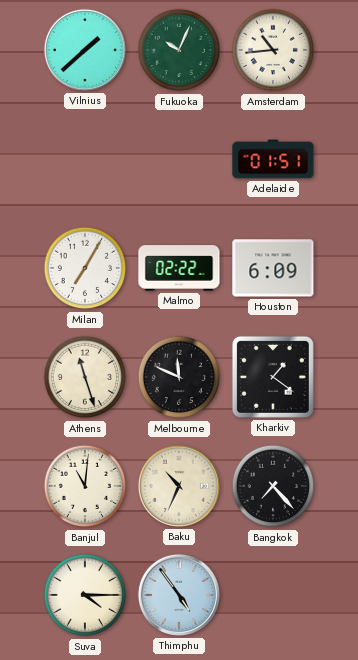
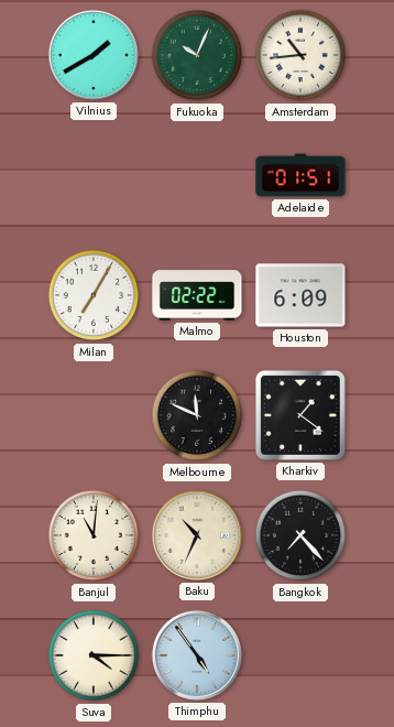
Vilnius: 1:38 -> 1:40 (94, 55)
Athens: 11:27 -> none (85, 377)
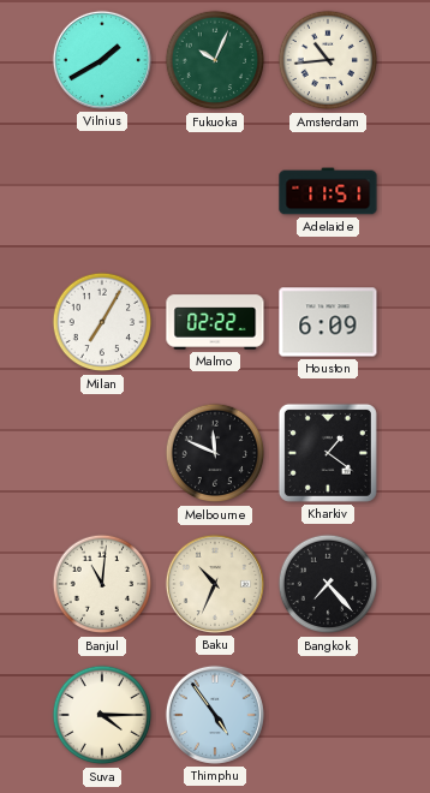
Adelaide: 01:51 -> 11:51 (328, 191)
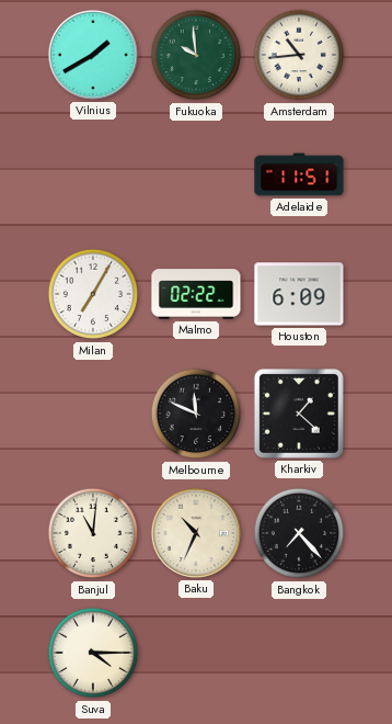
Fukuoka: 10:04 -> 9:59 (196, 55)
Kharkiv: 1:21 -> 1:22 (299, 414)
Thimphu: 4:54 -> none (215, 715)
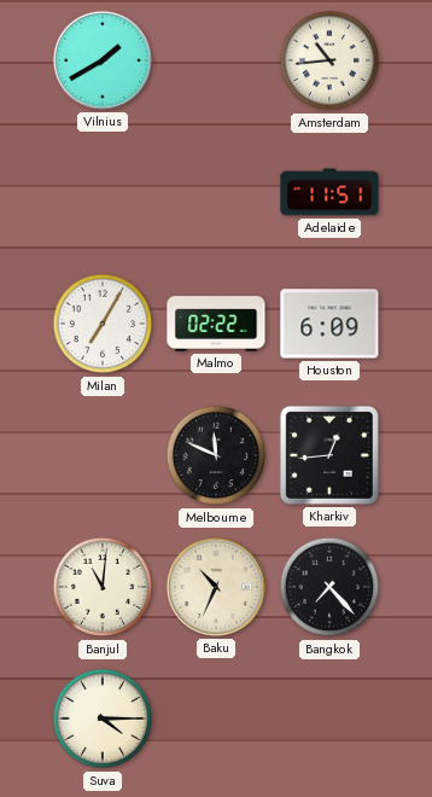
Fukuoka: 9:59 -> none (196, 55)
Kharkiv: 1:22 -> 12:44 (329, 455)
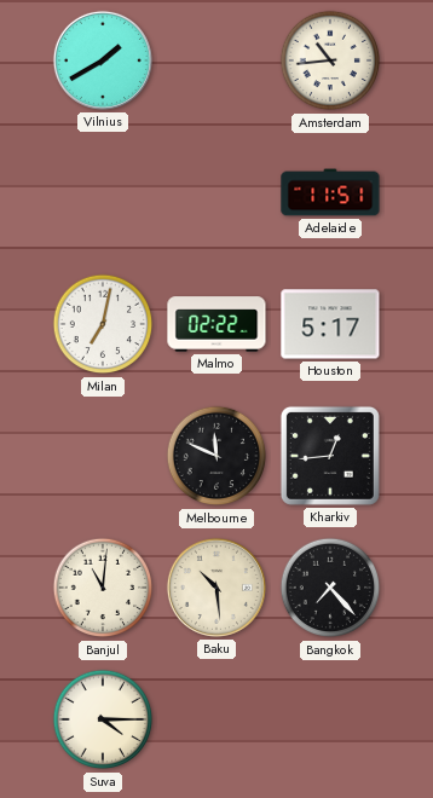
Milan: 7:05 -> 7:02 (103, 324)
Houston: 6:09 -> 5:17 (330, 324)
Baku: 10:34 -> 10:29 (217, 588)
